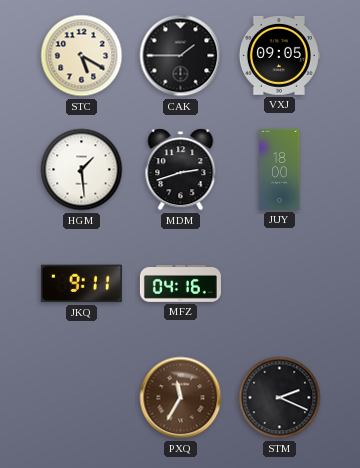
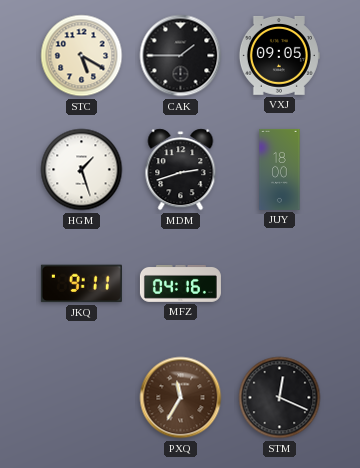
HGM: 1:29 -> 1:27 (82, 170)
STM: 2:19 -> 12:19 (280, 398)
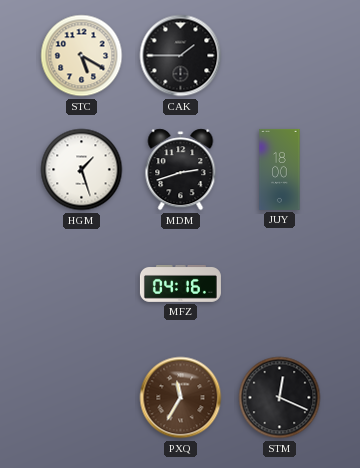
VXJ: 09:05 -> none (279, 55)
JKQ: 9:11 -> none (81, 284)
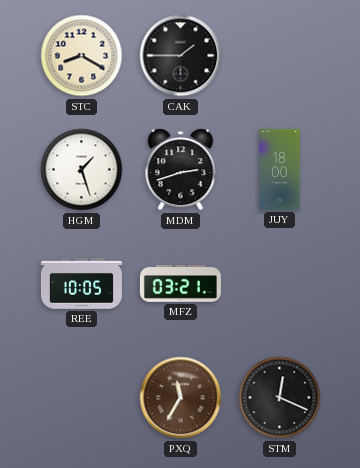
STC: 5:20 -> 8:20 (82, 56)
REE: none -> 10:05 (81, 284)
MFZ: 04:16 -> 03:21 (180, 284)
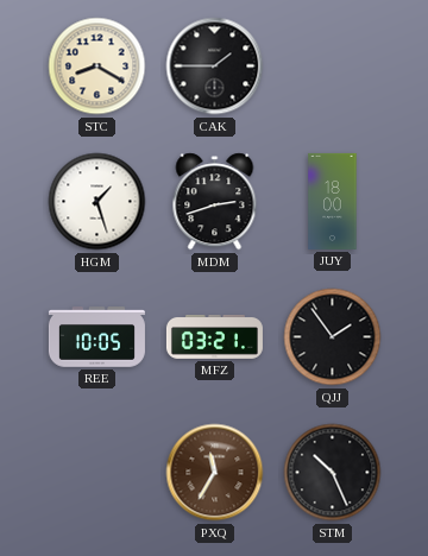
QJJ: none -> 1:54 (333, 337)
STM: 12:19 -> 10:26 (333, 473)
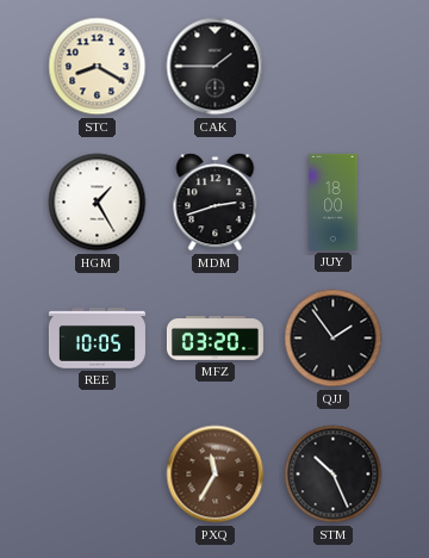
HGM: 1:27 -> 1:25 (98, 203)
MFZ: 03:21 -> 03:20 (214, 339)
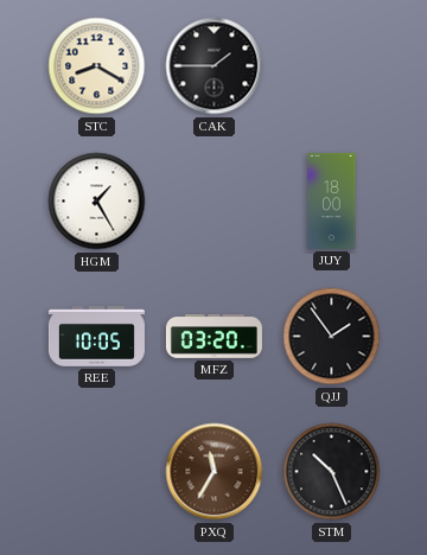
MDM: 2:42 -> none (216, 203)
